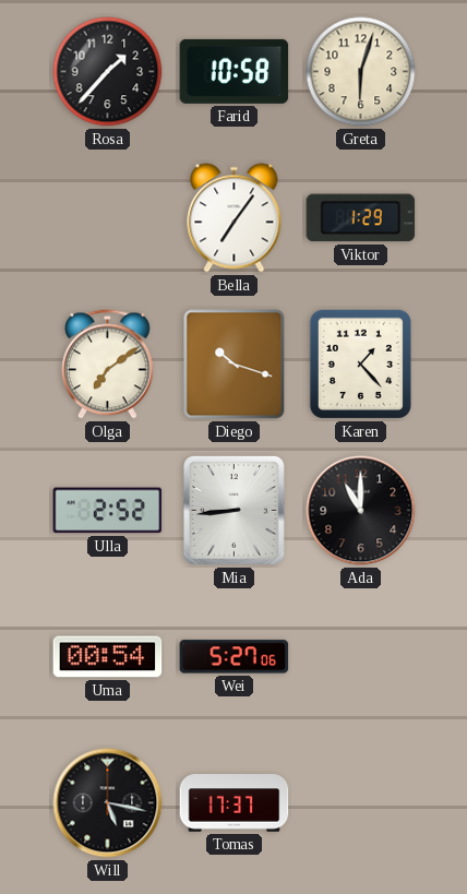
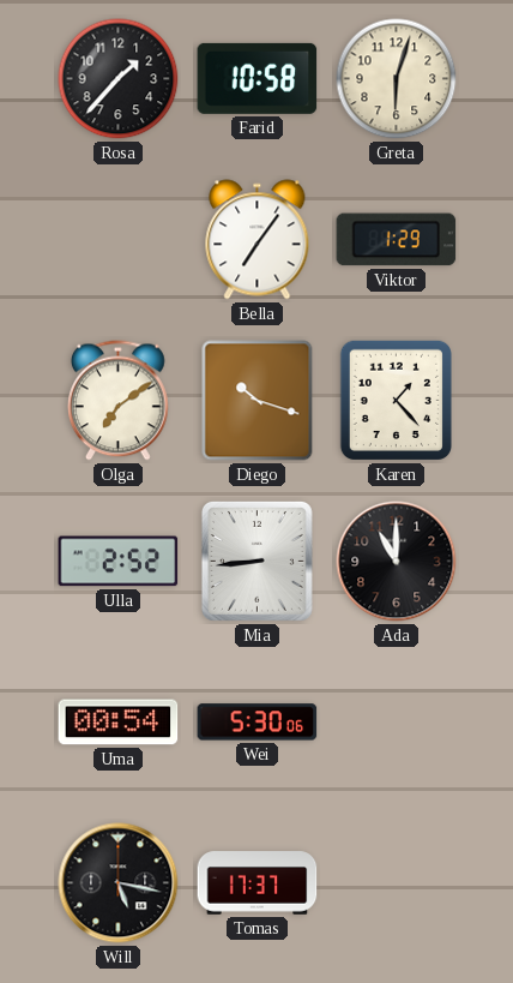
Wei: 5:27 -> 5:30 (258, 723)
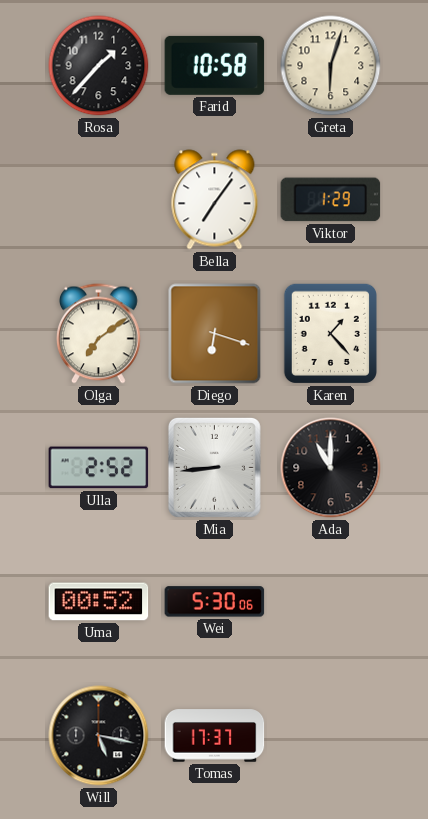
Diego: 10:18 -> 6:18 (215, 334)
Uma: 00:54 -> 00:52 (99, 602)
